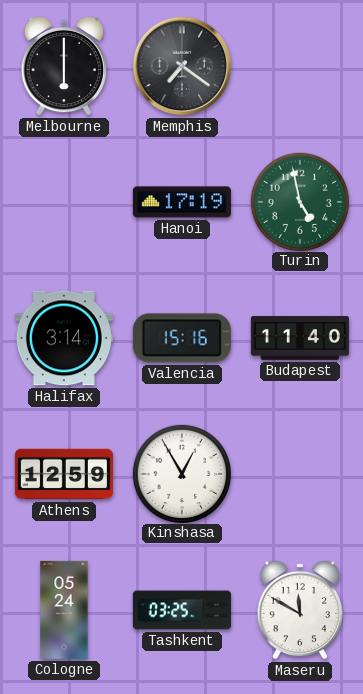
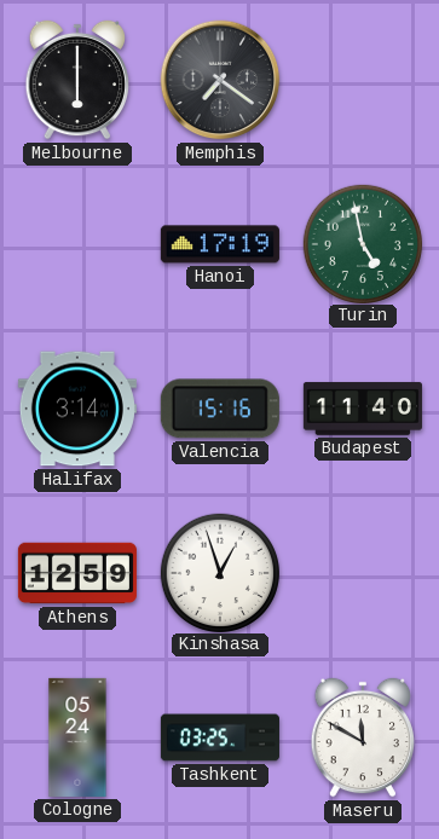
Kinshasa: 12:55 -> 12:57 (219, 572)
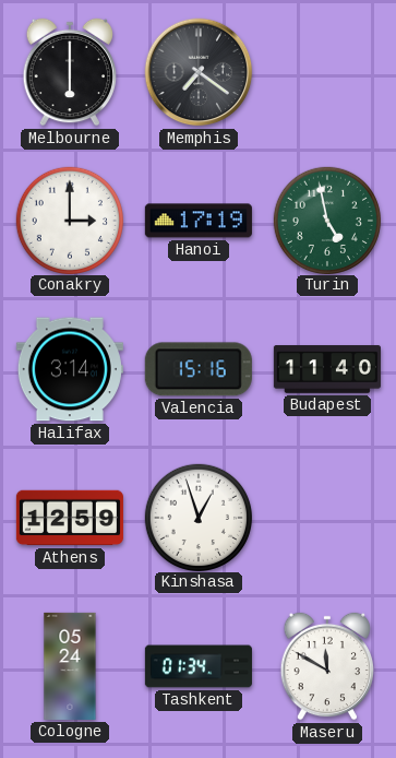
Conakry: none -> 3:00 (69, 220)
Tashkent: 03:25 -> 01:34 (199, 666)
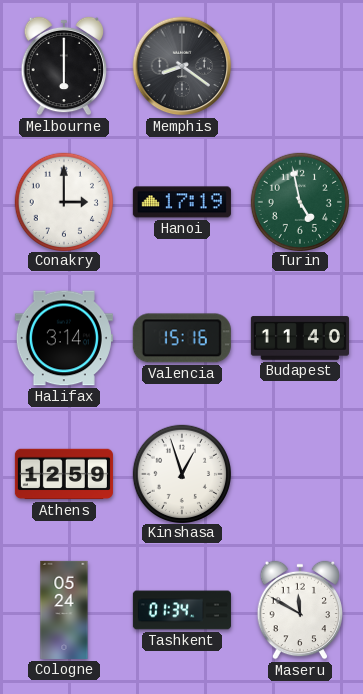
Memphis: 7:21 -> 8:21 (182, 66)
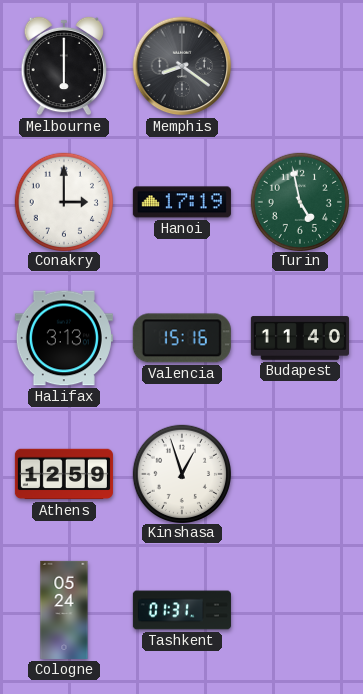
Halifax: 3:14 -> 3:13 (64, 338)
Tashkent: 01:34 -> 01:31 (182, 610)
Maseru: 11:50 -> none (300, 610)
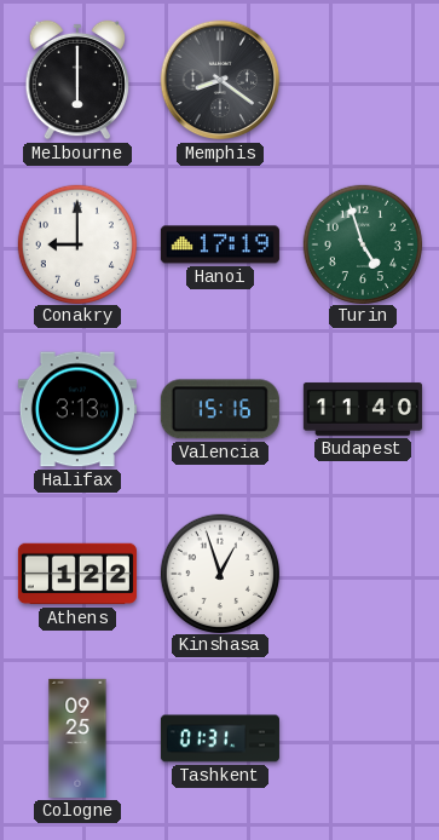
Conakry: 3:00 -> 9:00 (76, 243)
Turin: 4:58 -> 4:57 (362, 243)
Athens: 12:59 -> 1:22 (77, 574)
Cologne: 05:24 -> 09:25 (77, 738)
